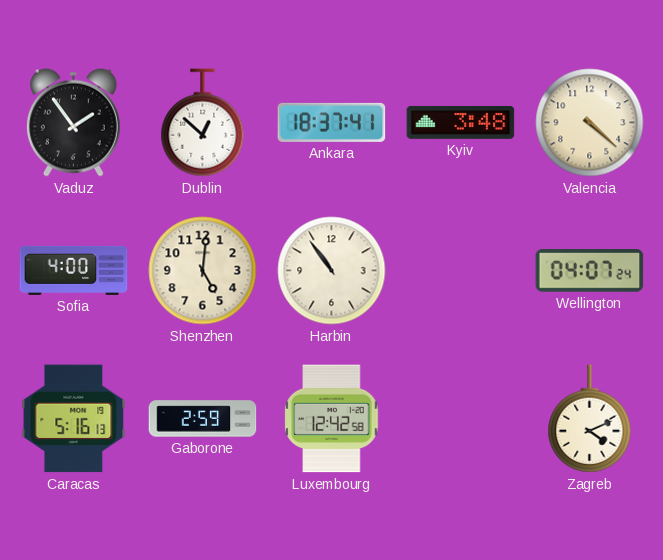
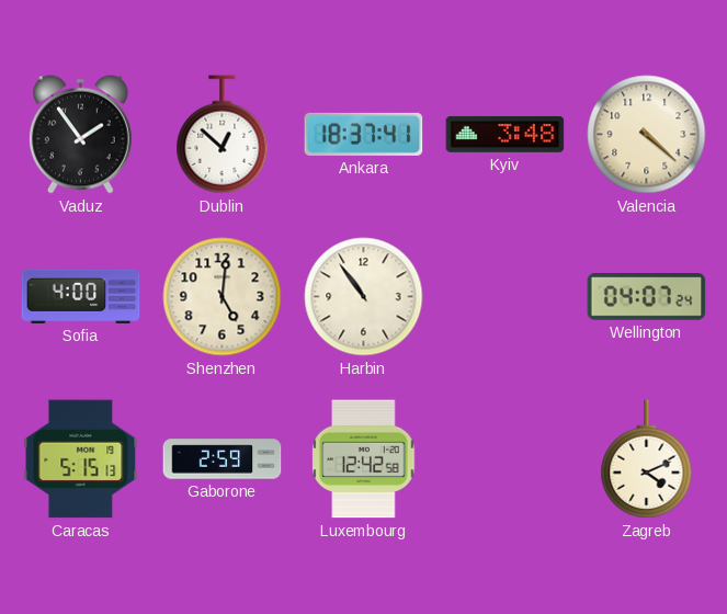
Caracas: 5:16 -> 5:15 (81, 459)
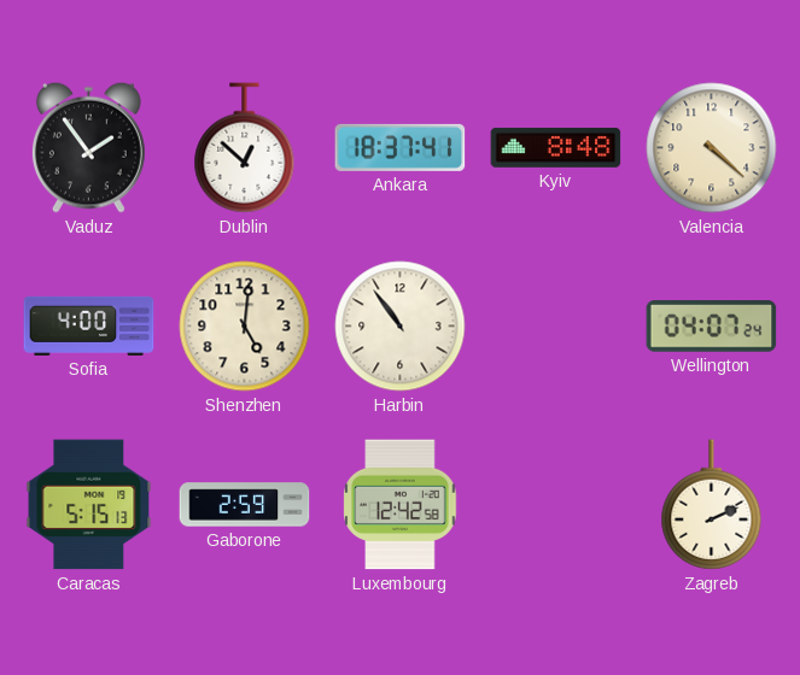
Kyiv: 3:48 -> 8:48 (556, 147)
Zagreb: 4:11 -> 2:11 (712, 505)
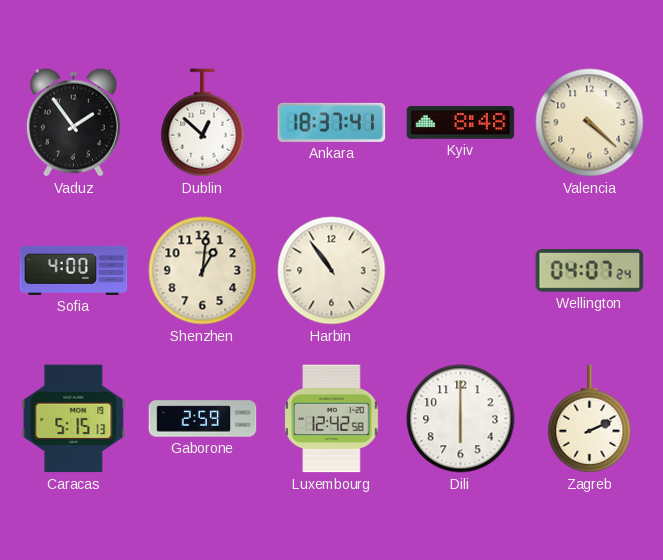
Shenzhen: 5:01 -> 1:01 (203, 271)
Dili: none -> 6:00 (461, 419)
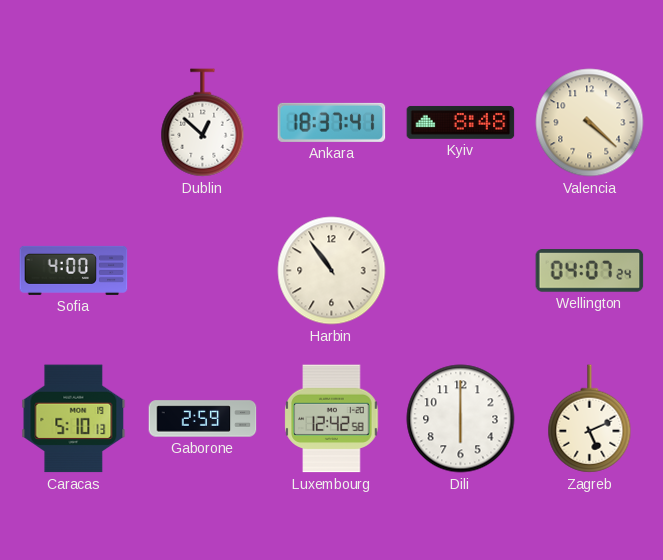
Vaduz: 1:54 -> none (73, 122)
Shenzhen: 1:01 -> none (203, 271)
Caracas: 5:15 -> 5:10 (74, 419)
Zagreb: 2:11 -> 5:11 (590, 419)
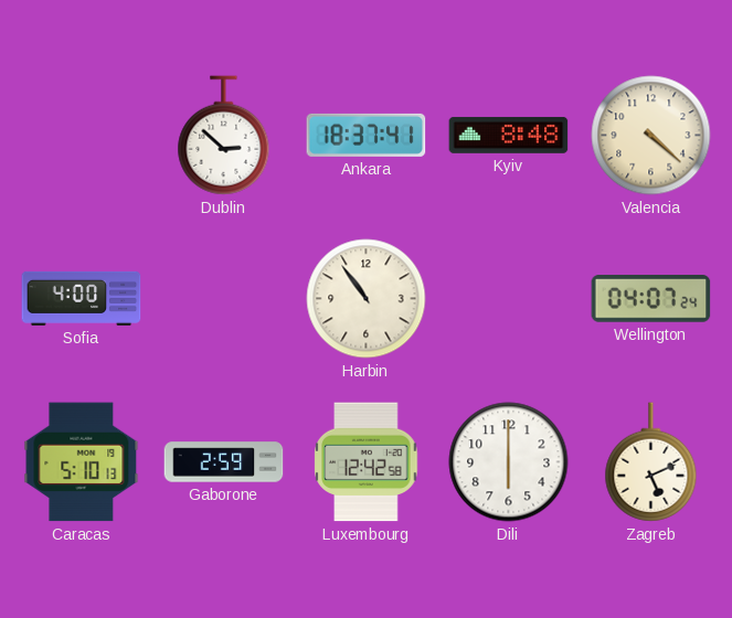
Dublin: 12:52 -> 2:52 (224, 136)
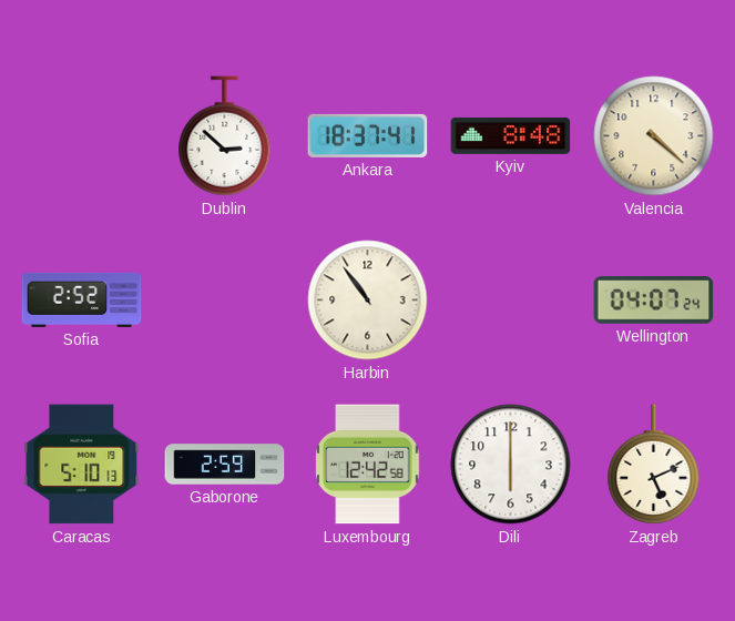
Sofia: 4:00 -> 2:52 (82, 299)
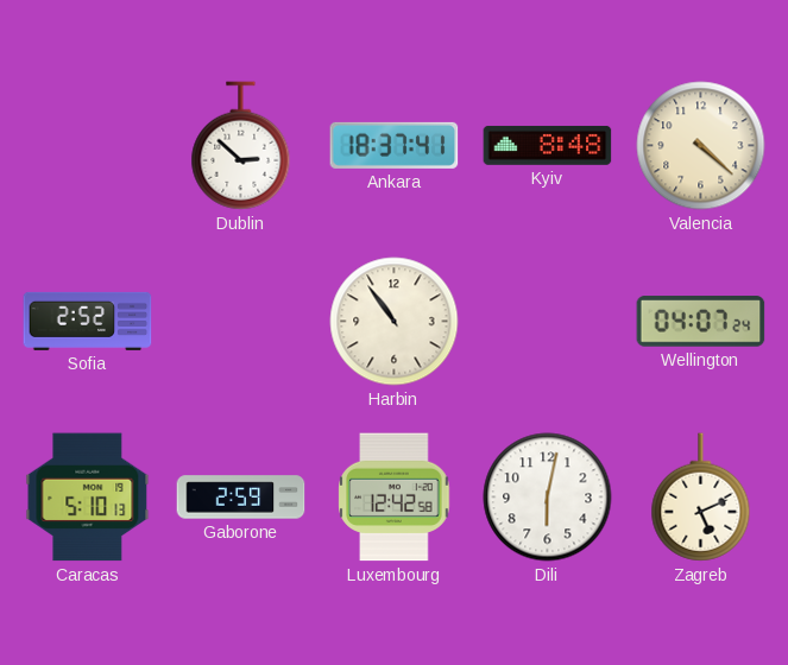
Dili: 6:00 -> 6:02 (548, 498)
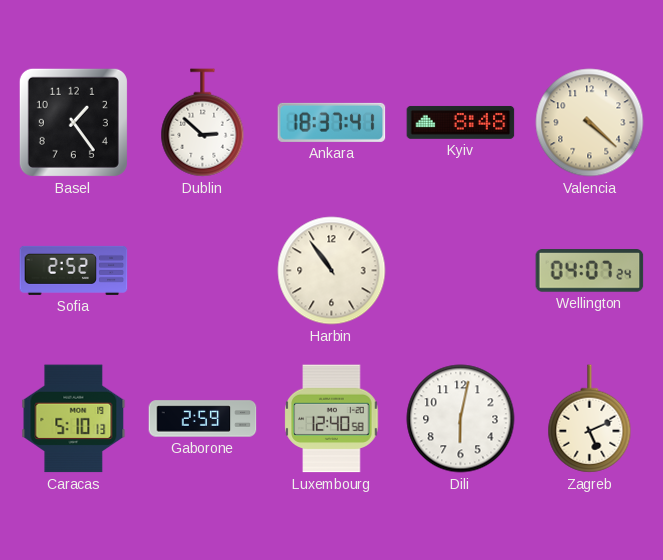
Basel: none -> 1:24 (73, 122)
Luxembourg: 12:42 -> 12:40 (332, 419)
